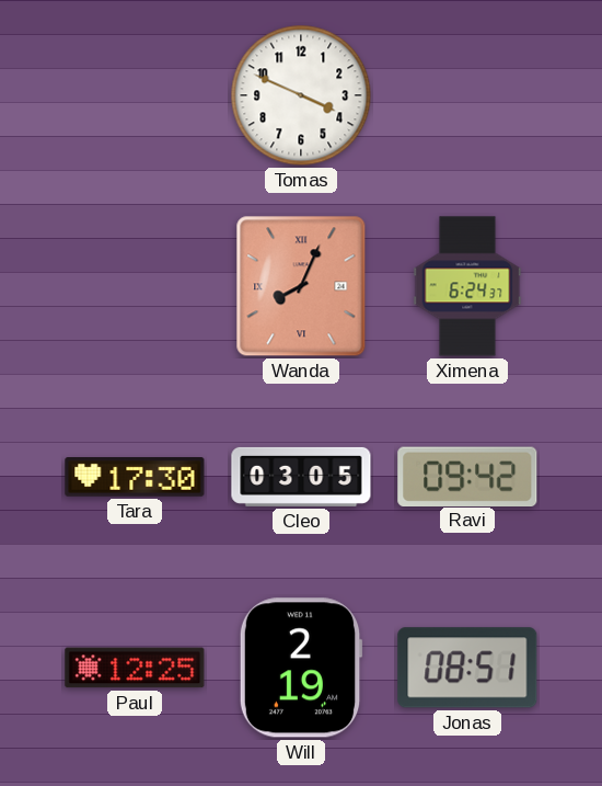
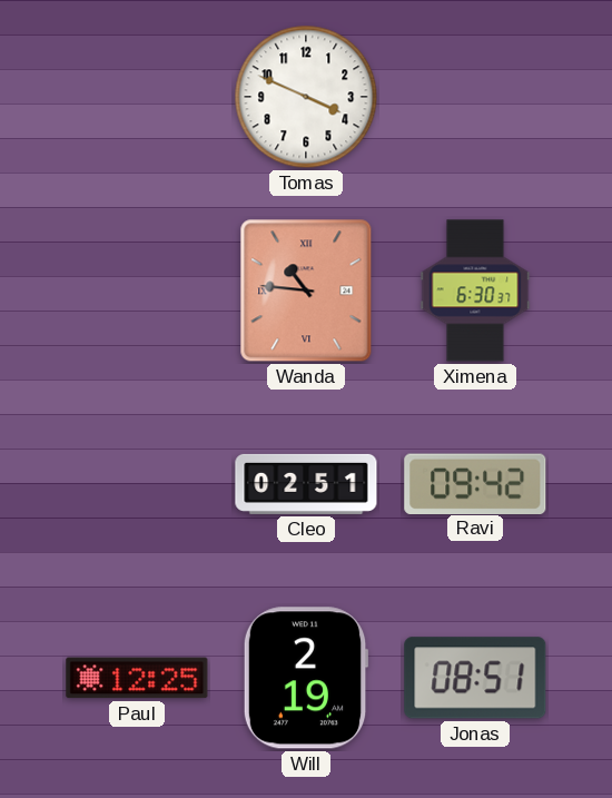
Wanda: 8:04 -> 10:46 (306, 290)
Ximena: 6:24 -> 6:30 (475, 290)
Tara: 17:30 -> none (135, 477)
Cleo: 03:05 -> 02:51 (306, 484)
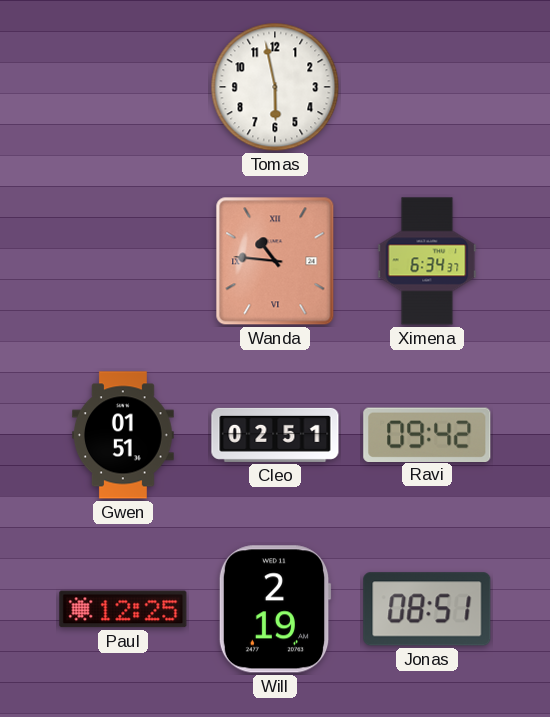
Tomas: 3:49 -> 5:58 (275, 87)
Ximena: 6:30 -> 6:34 (427, 261)
Gwen: none -> 01:51 (124, 435)
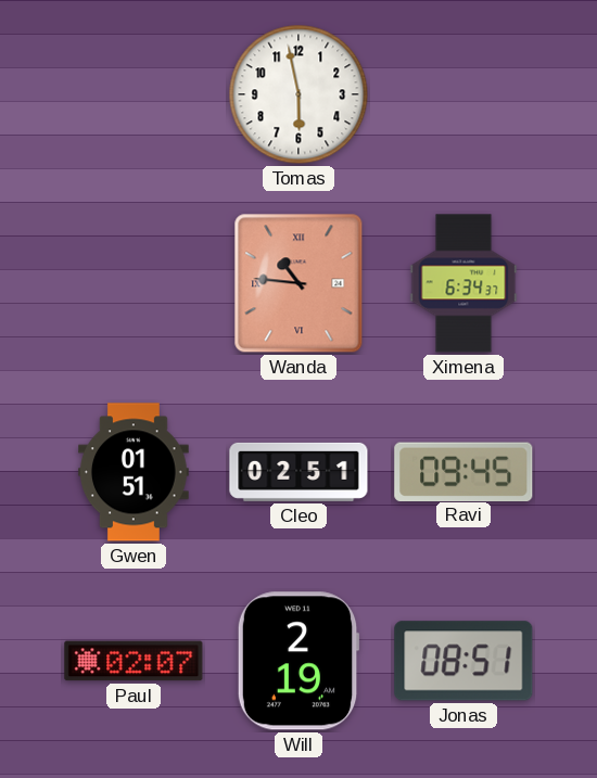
Ravi: 09:42 -> 09:45 (463, 471)
Paul: 12:25 -> 02:07 (134, 661)
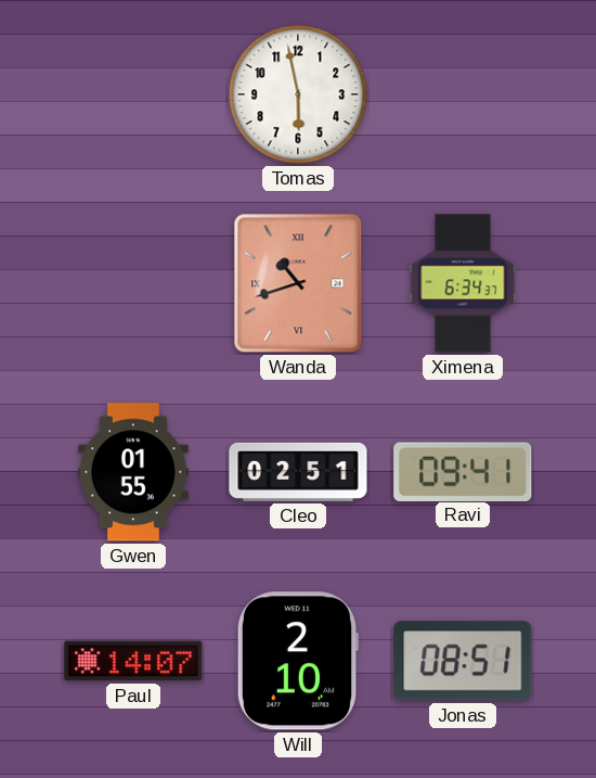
Wanda: 10:46 -> 10:42 (298, 283)
Gwen: 01:51 -> 01:55 (134, 472)
Ravi: 09:45 -> 09:41 (463, 471)
Paul: 02:07 -> 14:07 (133, 661)
Will: 2:19 -> 2:10 (298, 661)
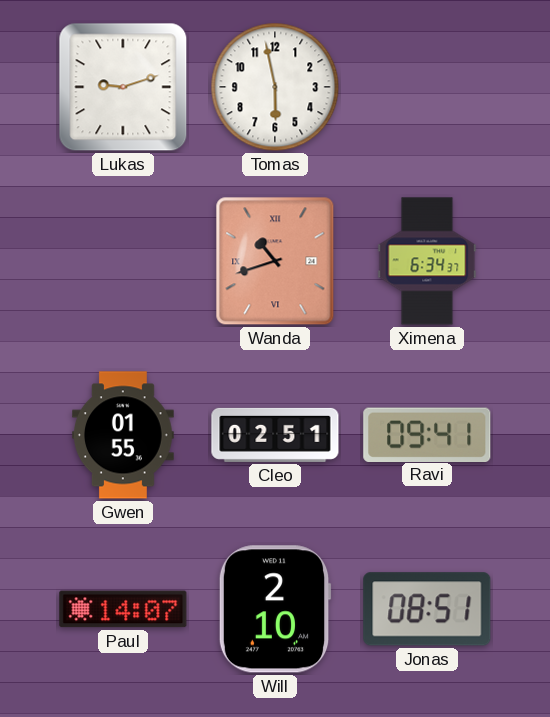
Lukas: none -> 9:12 (123, 87)
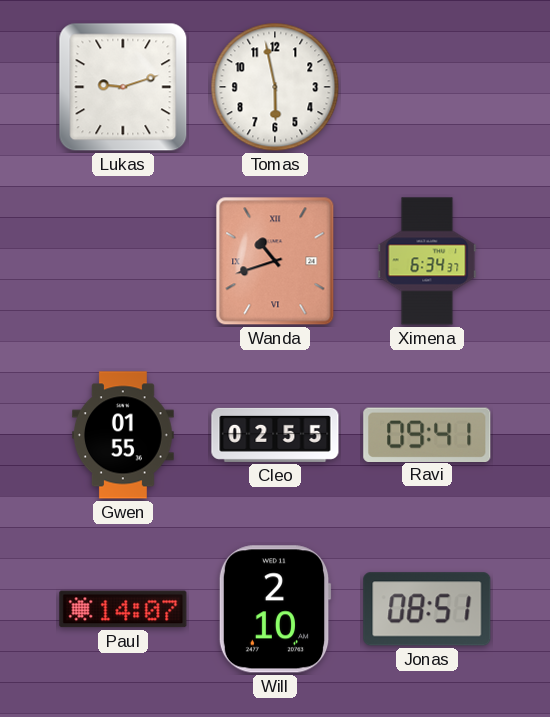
Cleo: 02:51 -> 02:55 (275, 435)
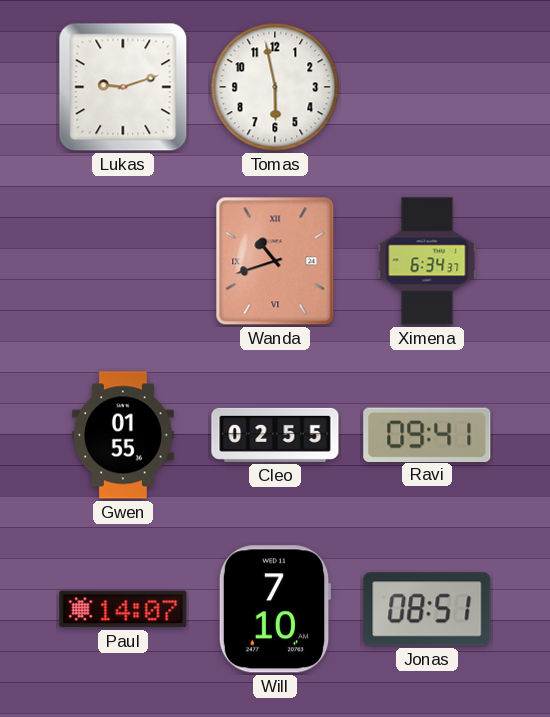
Will: 2:10 -> 7:10 (275, 609)
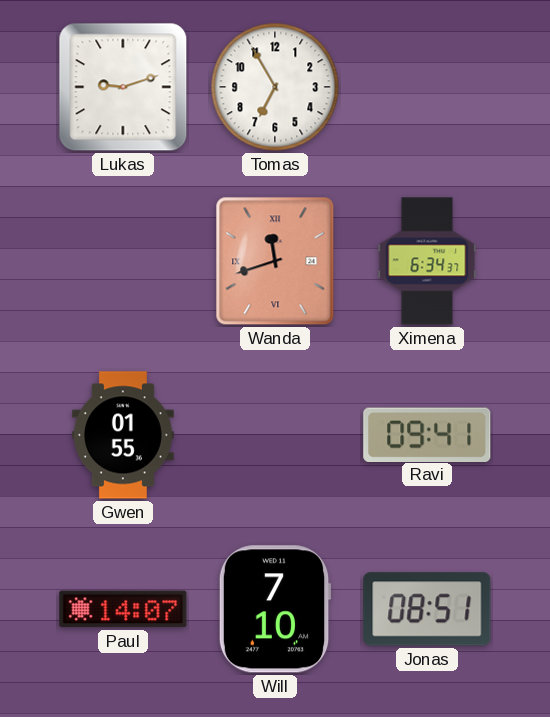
Tomas: 5:58 -> 6:55 (275, 87)
Wanda: 10:42 -> 11:42 (275, 261)
Cleo: 02:55 -> none (275, 435)
